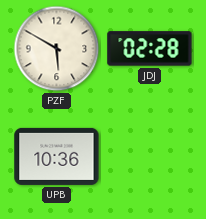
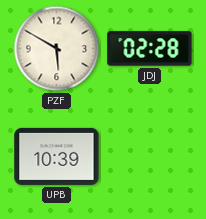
UPB: 10:36 -> 10:39 (57, 156)
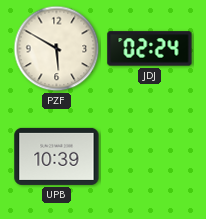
JDJ: 02:28 -> 02:24 (150, 49)
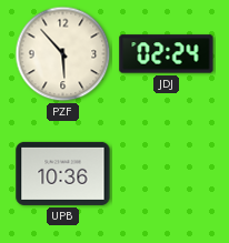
PZF: 5:50 -> 5:53 (63, 54)
UPB: 10:39 -> 10:36 (63, 173)
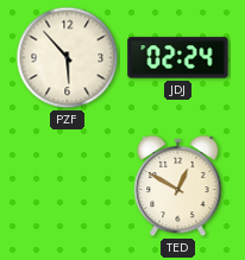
UPB: 10:36 -> none (63, 173)
TED: none -> 12:50 (178, 186)
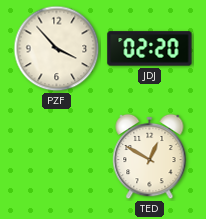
PZF: 5:53 -> 3:53 (57, 49)
JDJ: 02:24 -> 02:20 (150, 49)
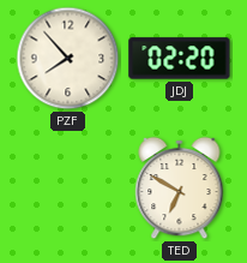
PZF: 3:53 -> 7:53 (68, 59)
TED: 12:50 -> 6:50 (180, 189)
